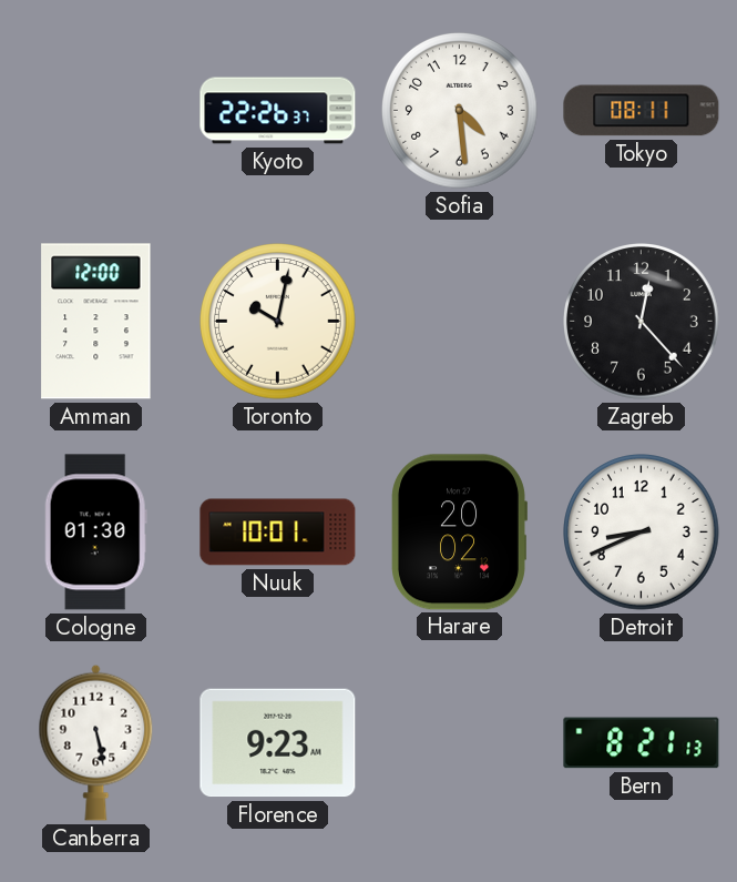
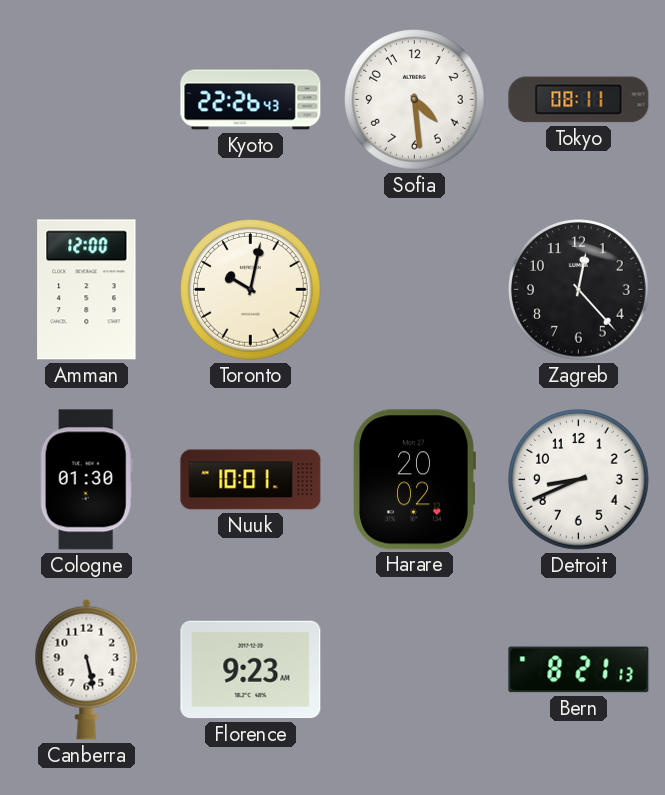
Kyoto: 22:26:37 -> 22:26:43 (251, 100)
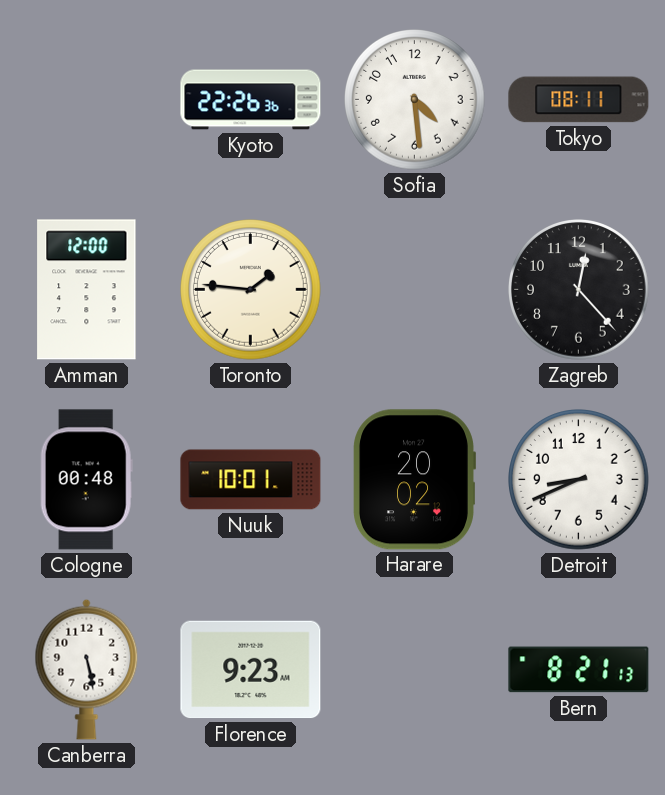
Kyoto: 22:26:43 -> 22:26:36 (251, 100)
Toronto: 10:02 -> 1:46 (251, 290)
Cologne: 01:30 -> 00:48 (86, 480)
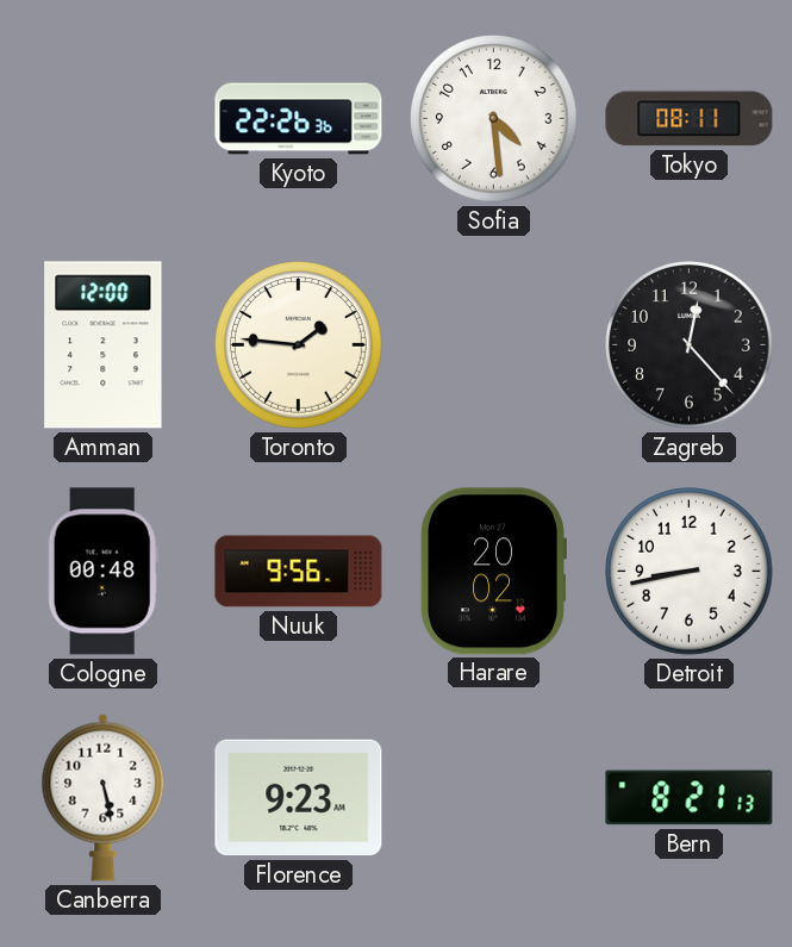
Nuuk: 10:01 -> 9:56 (299, 572)
Detroit: 8:41 -> 8:43 (690, 572)
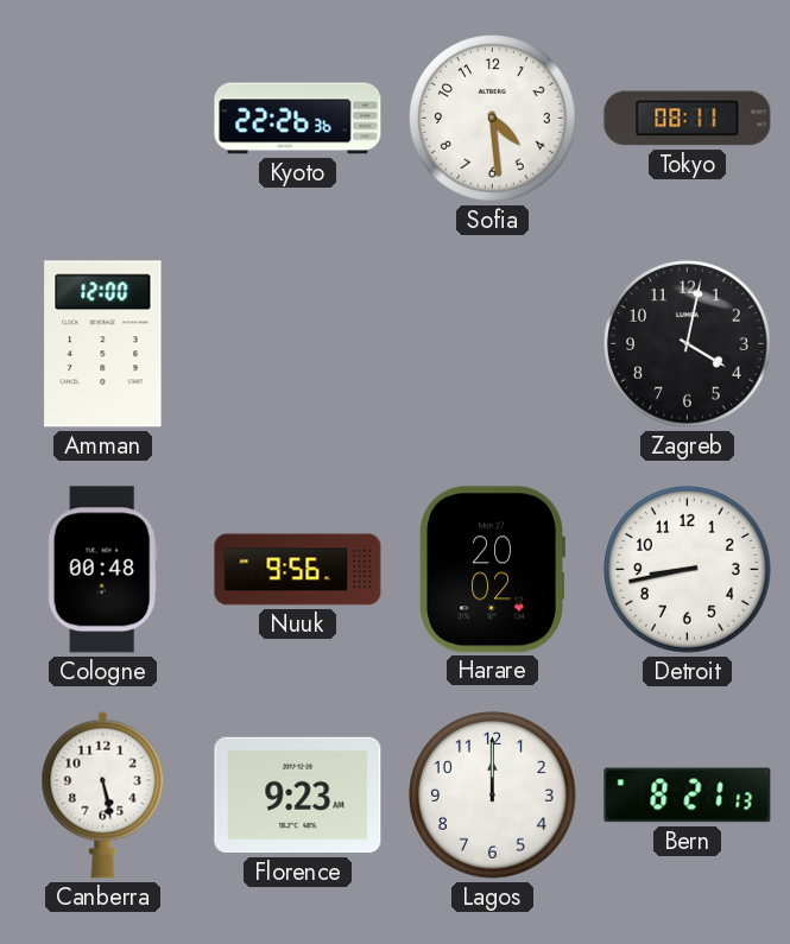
Toronto: 1:46 -> none (299, 345)
Zagreb: 12:23 -> 4:02 (688, 344)
Lagos: none -> 12:00 (493, 796)
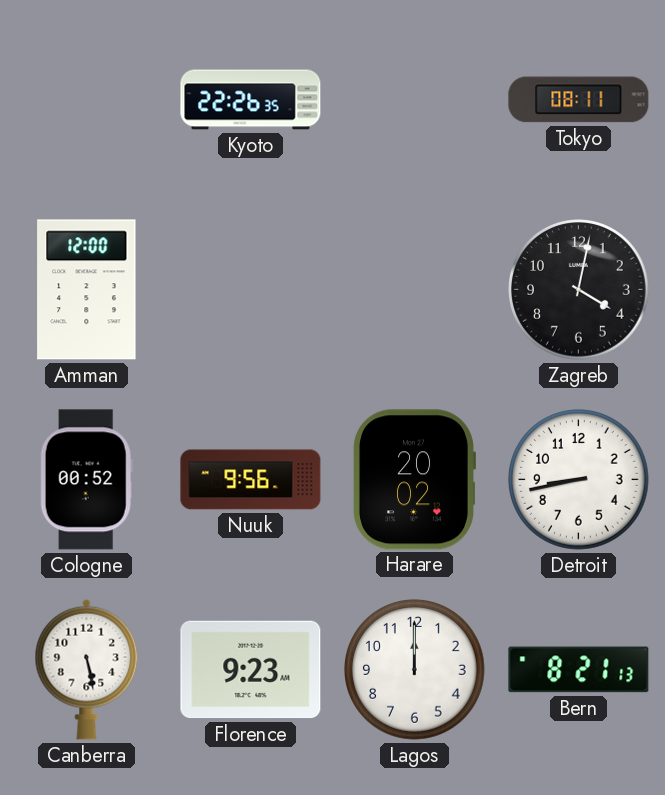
Kyoto: 22:26:36 -> 22:26:35 (251, 100)
Sofia: 4:29 -> none (493, 119)
Cologne: 00:48 -> 00:52 (86, 480)
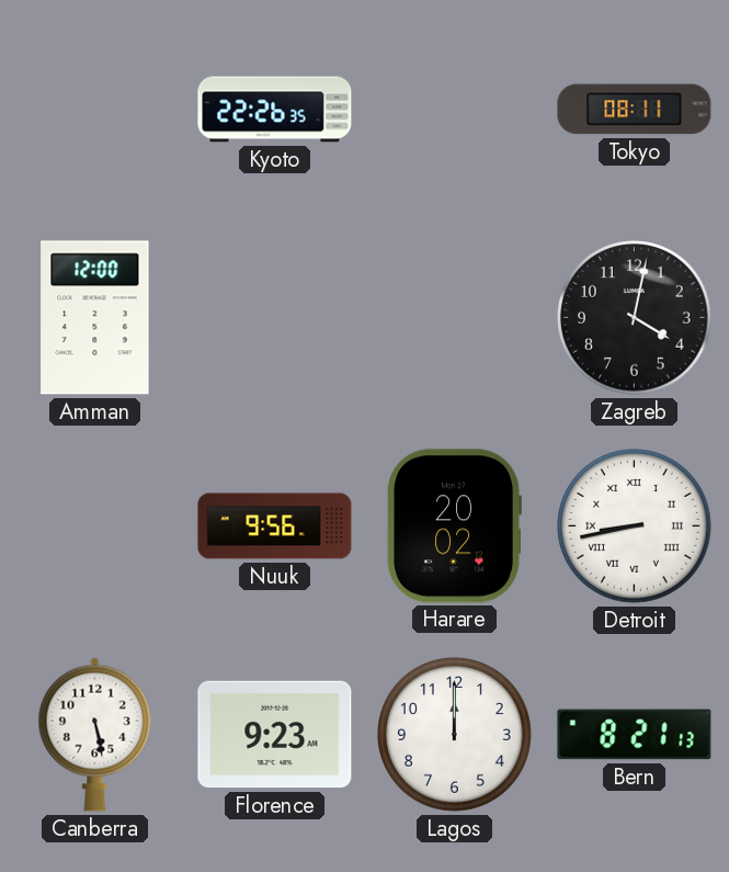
Cologne: 00:52 -> none (86, 480)
Detroit numerals: Arabic -> Roman (635, 526)
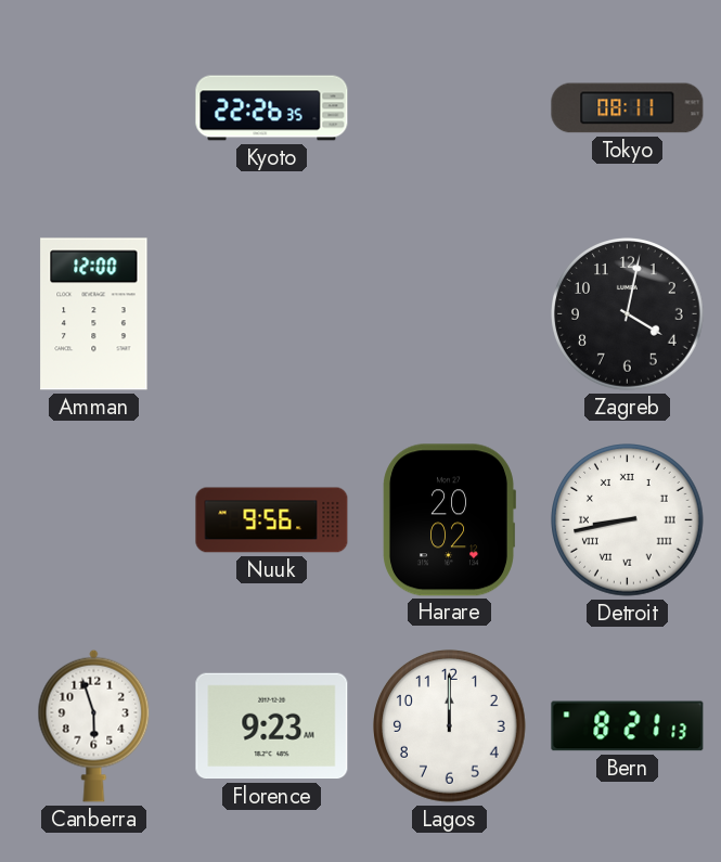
Canberra: 5:28 -> 5:57 (94, 725)
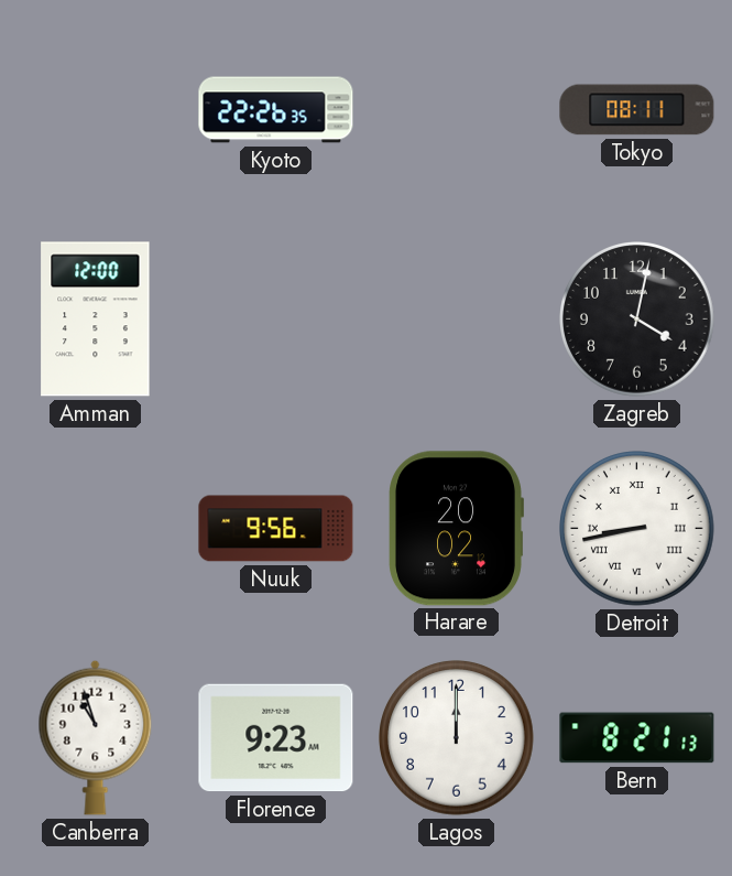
Canberra: 5:57 -> 10:57 (96, 737)
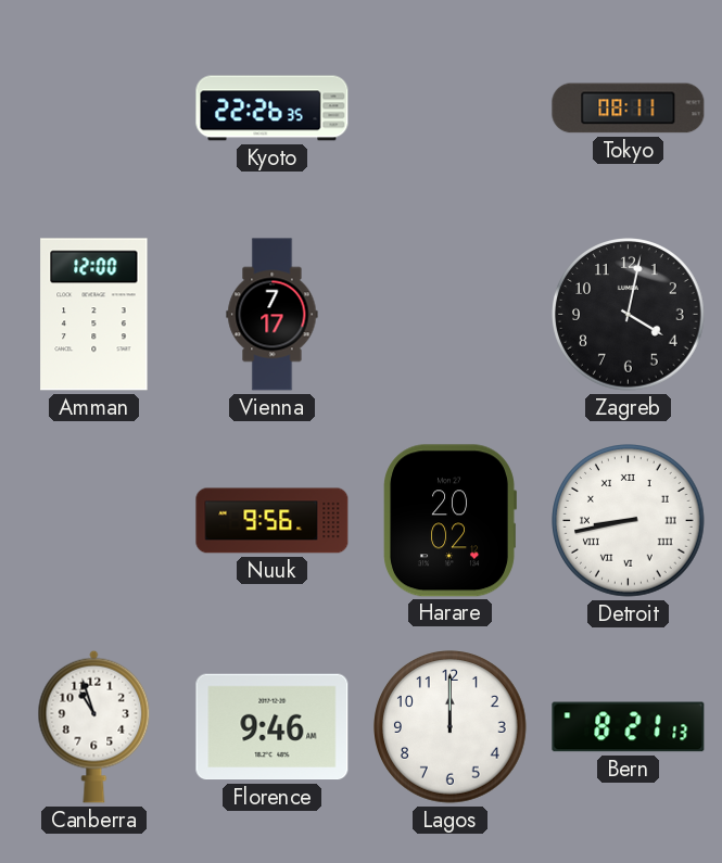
Vienna: none -> 7:17 (273, 315)
Florence: 9:23 -> 9:46 (273, 727)
